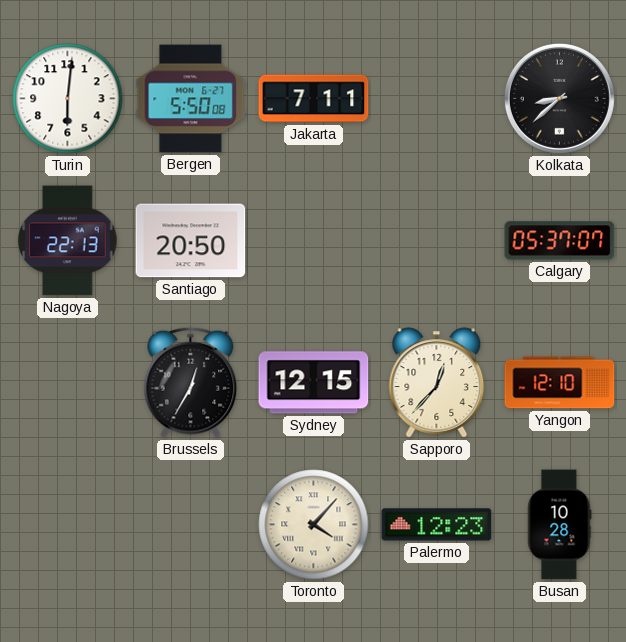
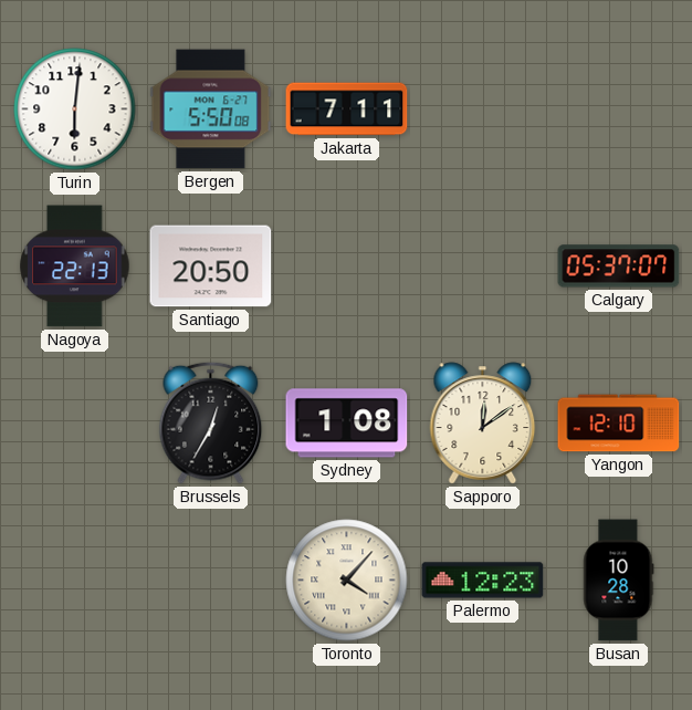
Kolkata: 8:38 -> none (559, 98)
Sydney: 12:15 -> 1:08 (347, 424)
Sapporo: 12:37 -> 12:09 (483, 424)
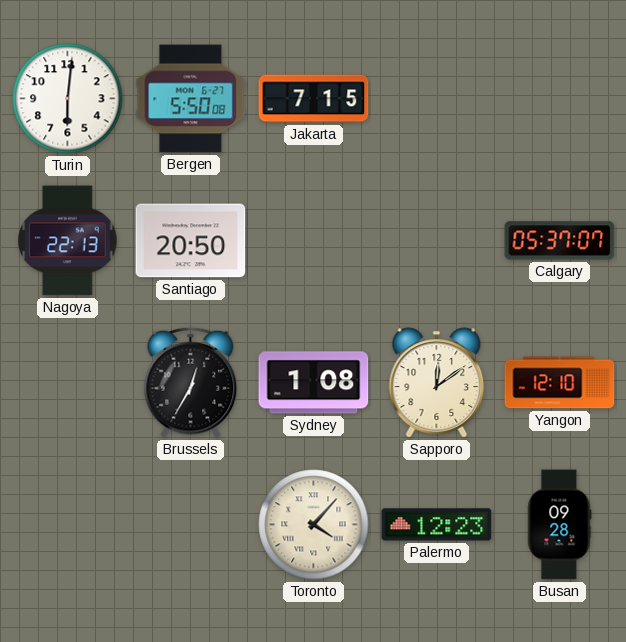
Jakarta: 7:11 -> 7:15 (314, 99)
Busan: 10:28 -> 09:28 (560, 525)
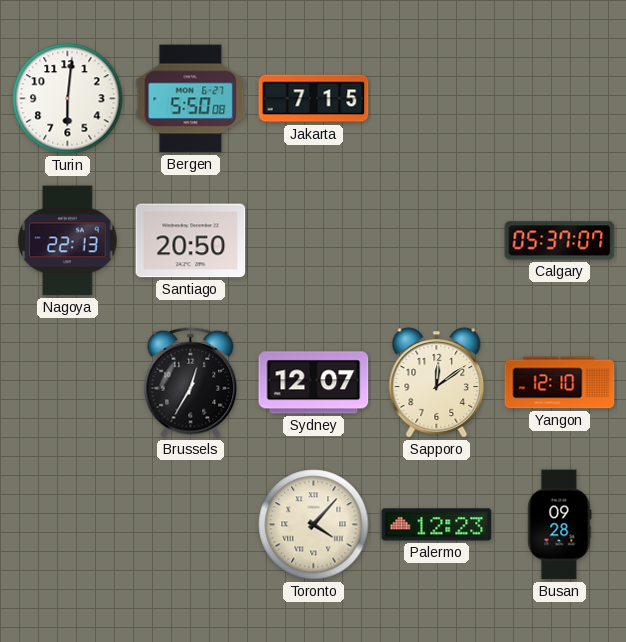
Sydney: 1:08 -> 12:07 (314, 383)
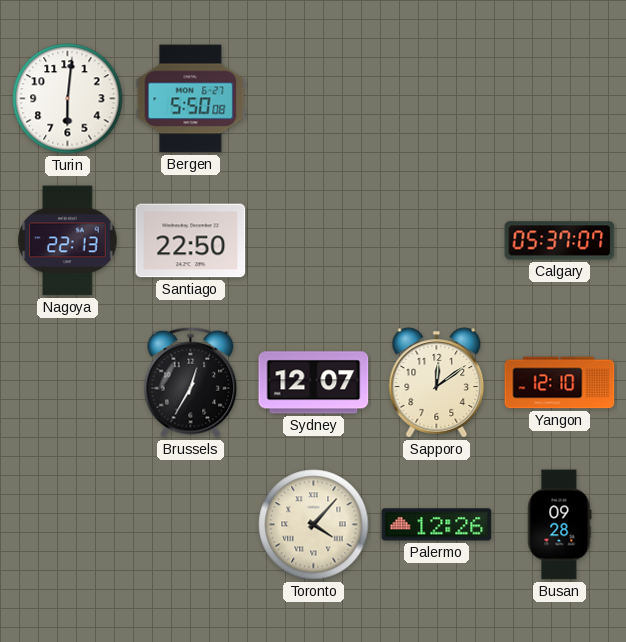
Jakarta: 7:15 -> none (314, 99)
Santiago: 20:50 -> 22:50 (191, 241)
Palermo: 12:23 -> 12:26 (437, 525)
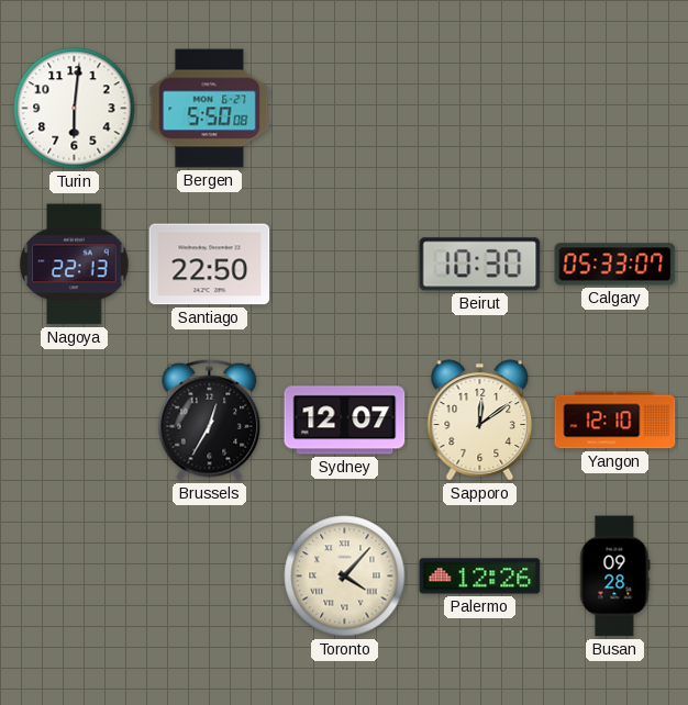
Beirut: none -> 10:30 (480, 265)
Calgary: 05:37 -> 05:33 (615, 265)
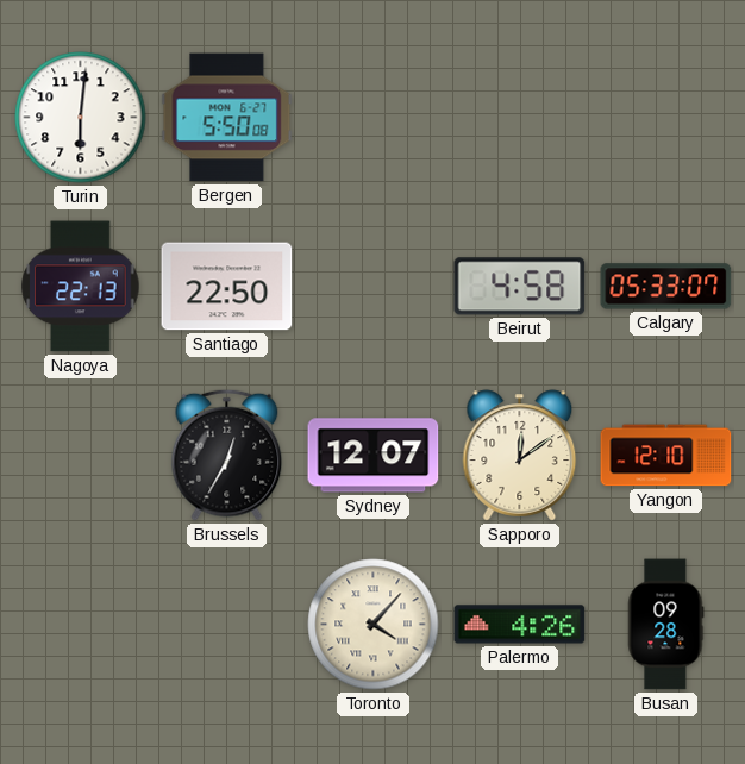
Beirut: 10:30 -> 4:58 (520, 287)
Palermo: 12:26 -> 4:26 (520, 625)
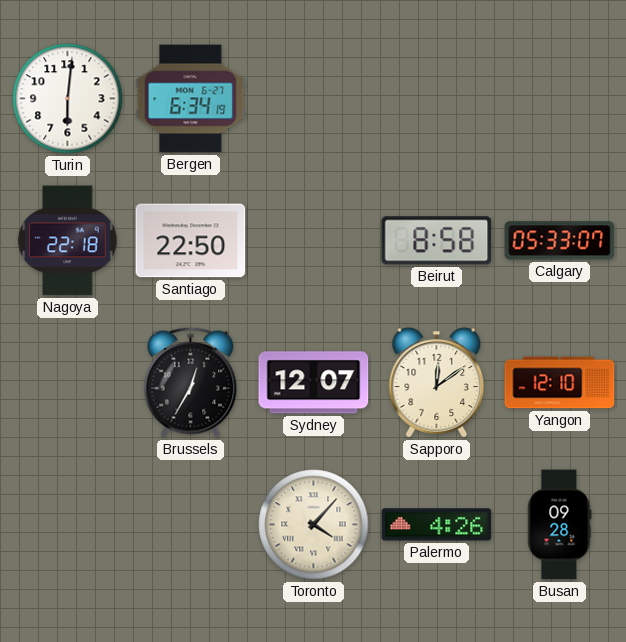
Bergen: 5:50 -> 6:34 (191, 99)
Nagoya: 22:13 -> 22:18 (68, 241)
Beirut: 4:58 -> 8:58 (437, 241)
